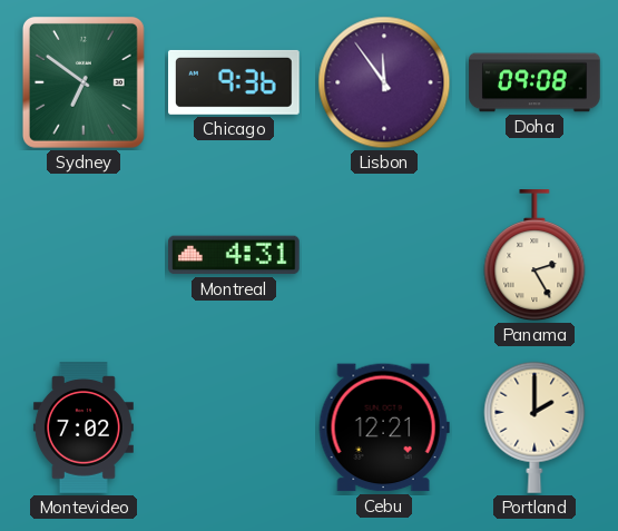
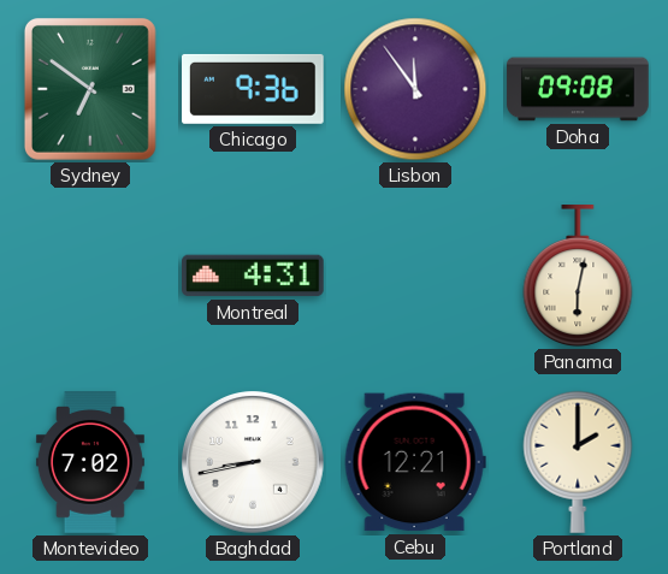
Panama: 2:25 -> 6:02 (578, 277)
Baghdad: none -> 8:43 (254, 463)
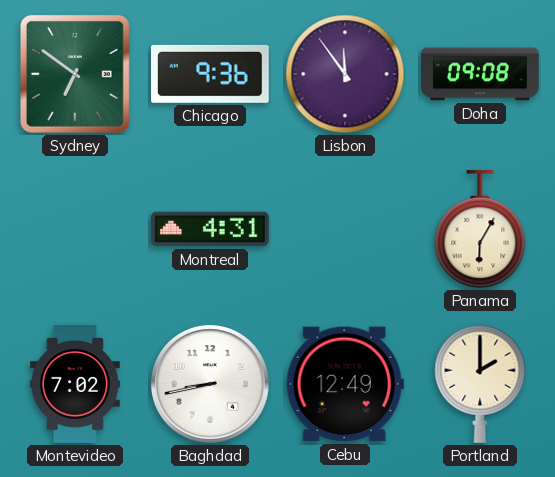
Panama: 6:02 -> 6:05 (480, 230)
Cebu: 12:21 -> 12:49 (345, 384)
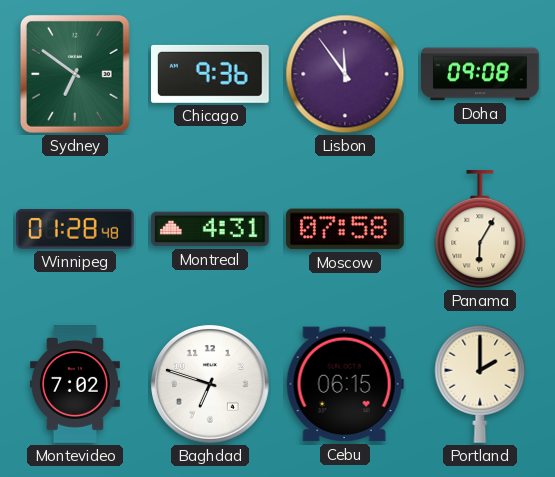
Winnipeg: none -> 01:28 (76, 229)
Moscow: none -> 07:58 (346, 229)
Baghdad: 8:43 -> 6:48 (211, 385)
Cebu: 12:49 -> 06:15 (345, 384)
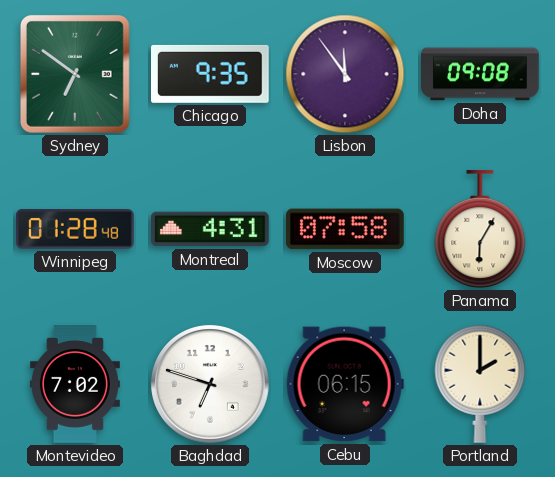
Chicago: 9:36 -> 9:35 (211, 74)
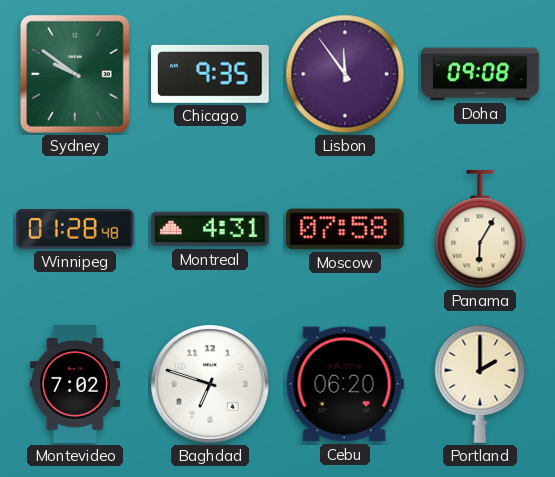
Sydney: 6:51 -> 9:51 (75, 74)
Cebu: 06:15 -> 06:20 (345, 384)
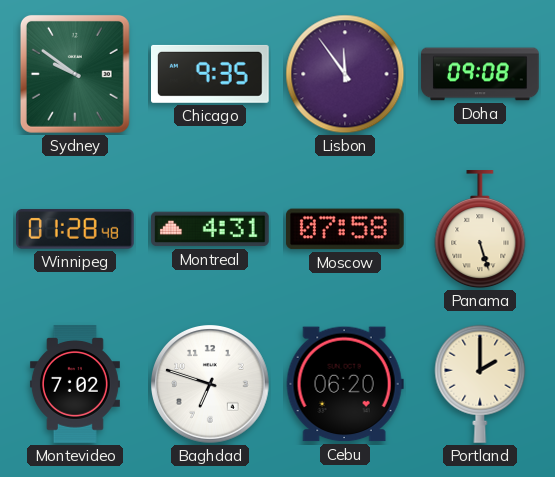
Panama: 6:05 -> 5:27 (480, 230)
